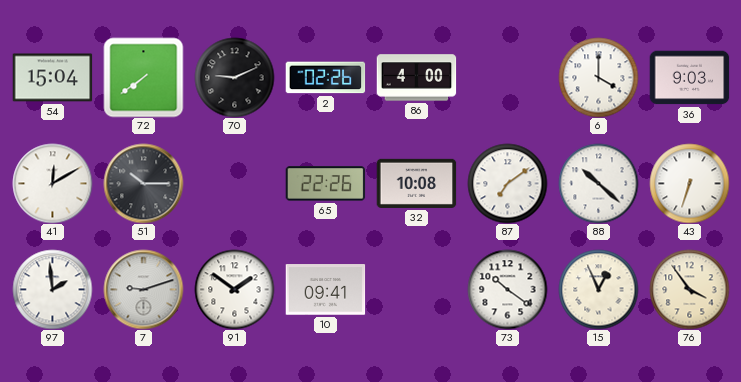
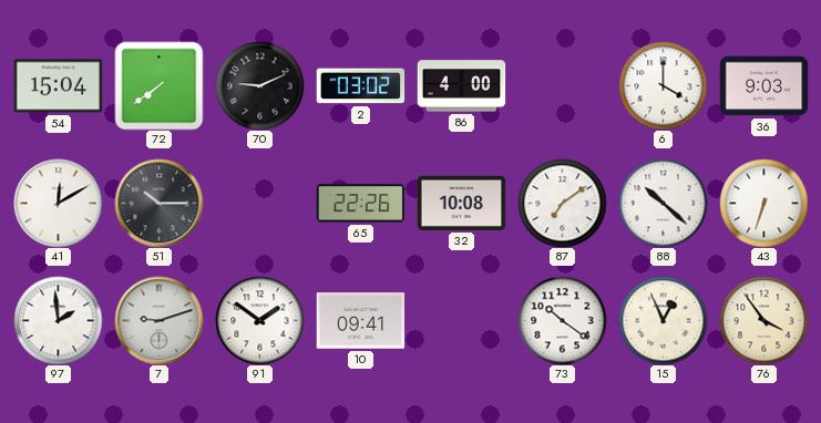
2: 02:26 -> 03:02 (360, 86)
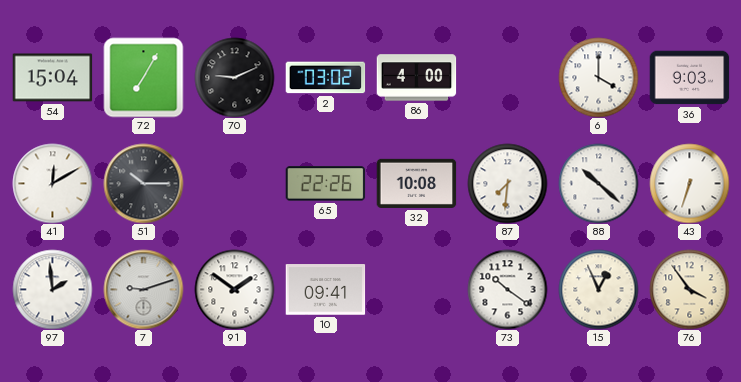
72: 7:39 -> 7:05 (143, 77)
87: 7:09 -> 7:31 (507, 183)
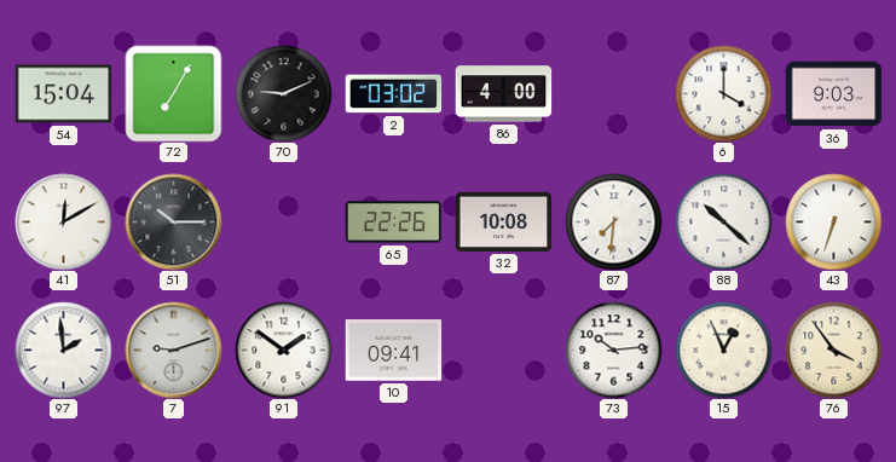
73: 10:21 -> 10:14 (613, 350)
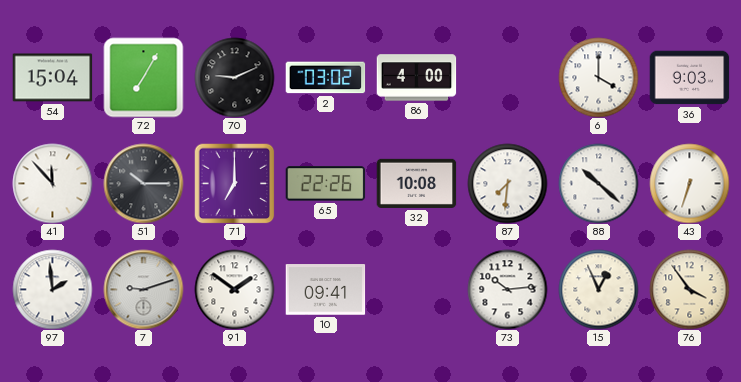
41: 12:10 -> 11:53 (52, 183)
71: none -> 7:00 (234, 183)
